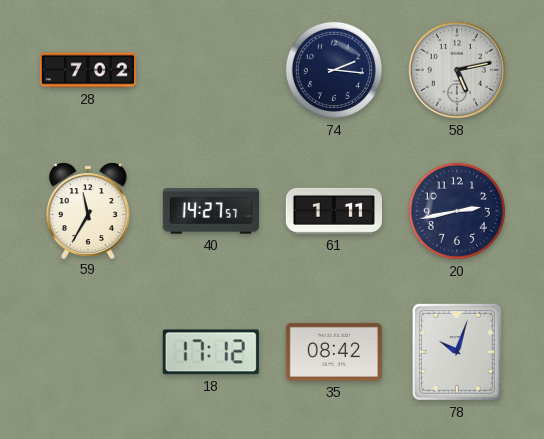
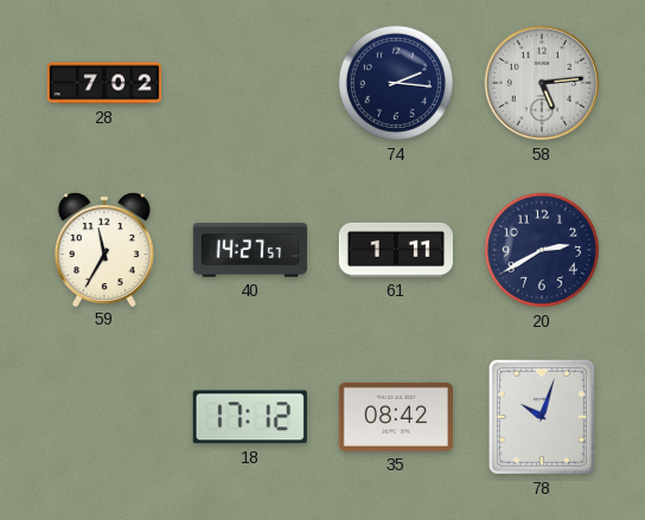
58: 5:13 -> 5:14 (542, 83)
20: 2:43 -> 2:40 (542, 250)
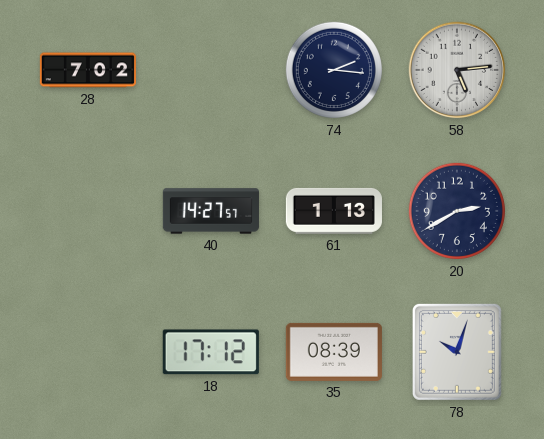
59: 11:35 -> none (104, 249)
61: 1:11 -> 1:13 (334, 211)
35: 08:42 -> 08:39 (334, 352)
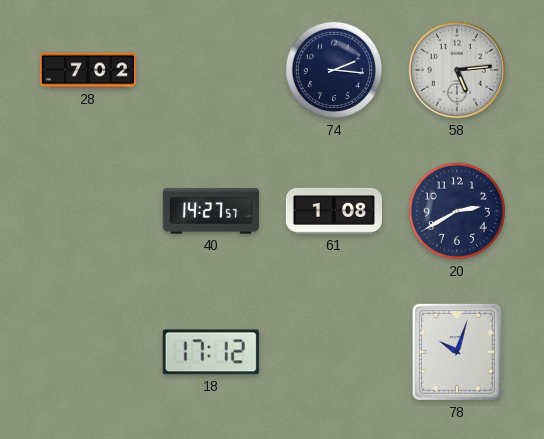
61: 1:13 -> 1:08 (334, 211)
35: 08:39 -> none (334, 352)
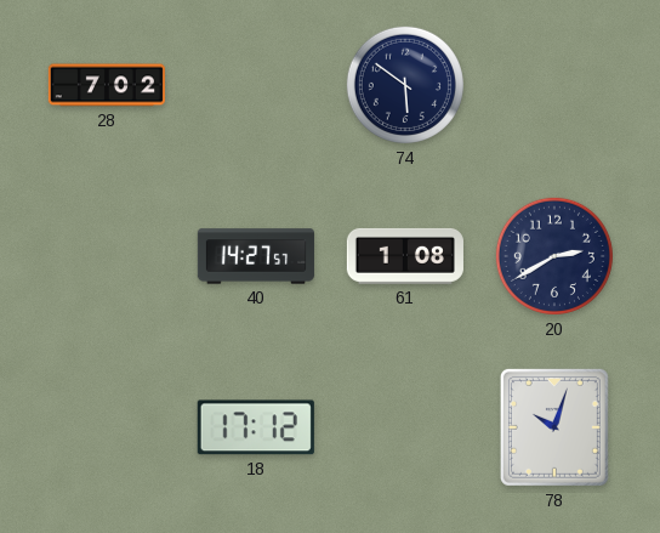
74: 2:16 -> 5:51 (405, 85)
58: 5:14 -> none (457, 70)
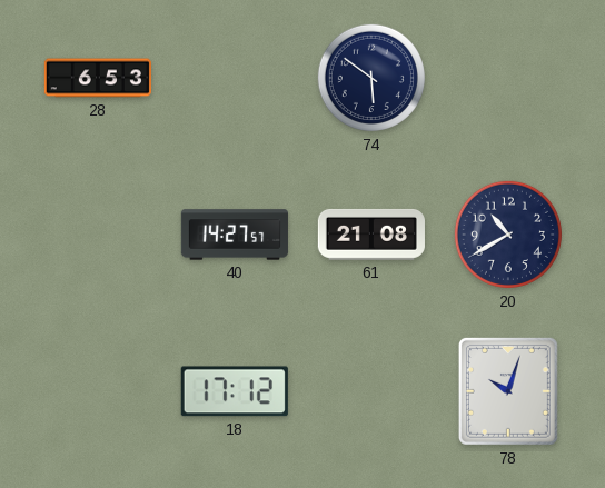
28: 7:02 -> 6:53 (98, 78)
61: 1:08 -> 21:08 (371, 235)
20: 2:40 -> 10:40 (508, 235)
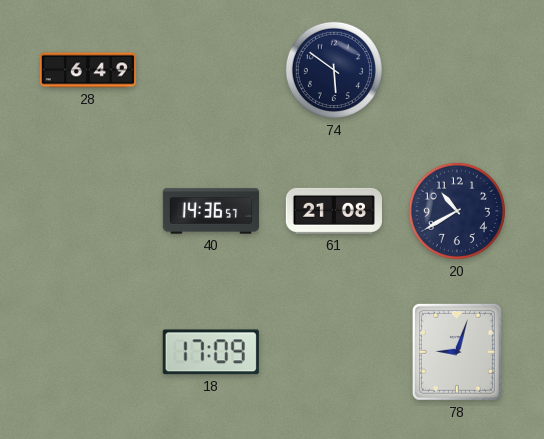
28: 6:53 -> 6:49 (88, 70)
40: 14:27 -> 14:36 (211, 211)
18: 17:12 -> 17:09 (211, 352)
78: 10:03 -> 9:03 (457, 352)
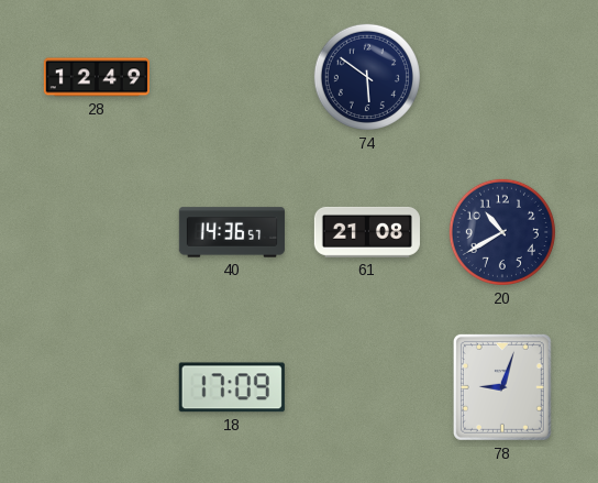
28: 6:49 -> 12:49 (97, 77)
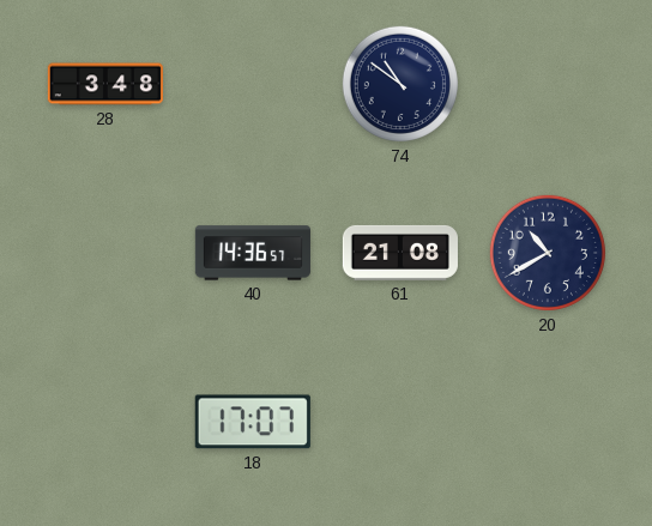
28: 12:49 -> 3:48 (105, 84)
74: 5:51 -> 10:51 (400, 84)
18: 17:09 -> 17:07 (253, 422)
78: 9:03 -> none (502, 387)
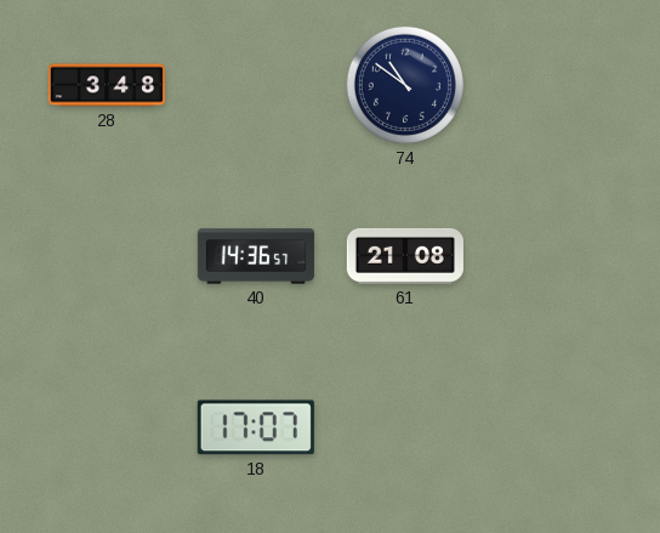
20: 10:40 -> none (548, 253)
